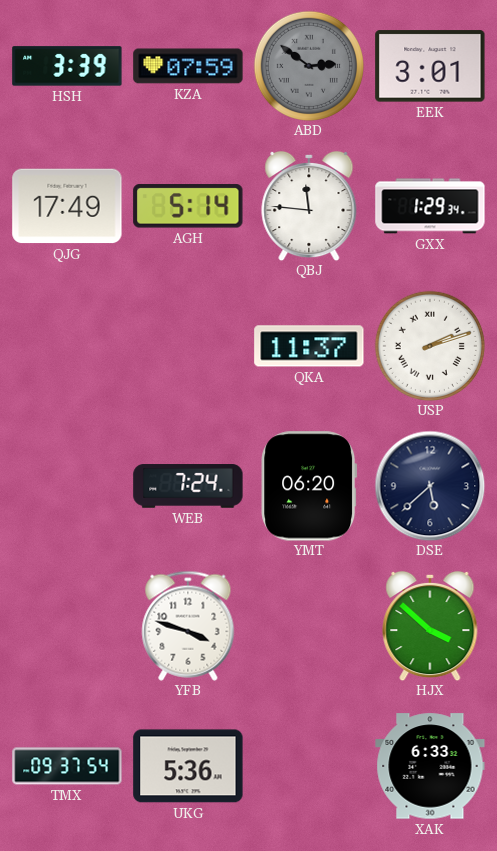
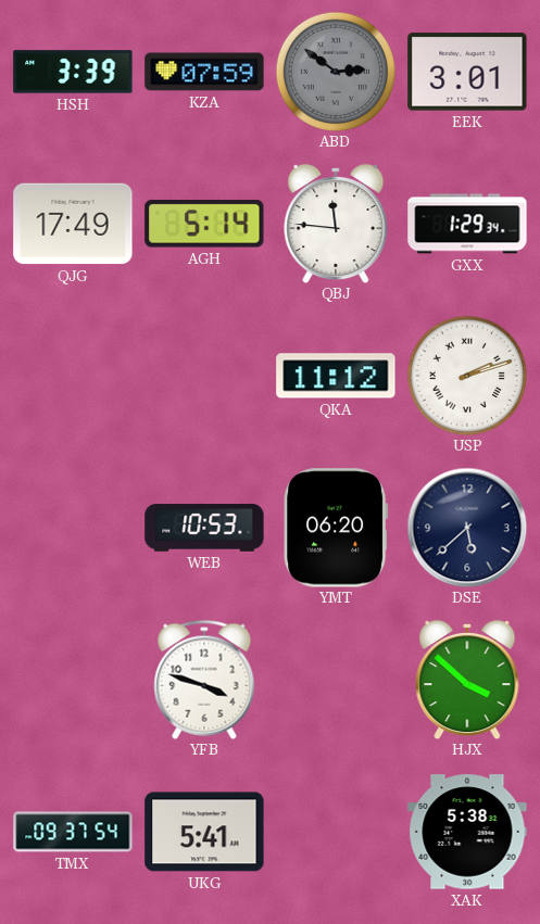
QKA: 11:37 -> 11:12 (336, 376)
WEB: 7:24 -> 10:53 (204, 528)
UKG: 5:36 -> 5:41 (204, 832)
XAK: 6:33 -> 5:38 (467, 832)
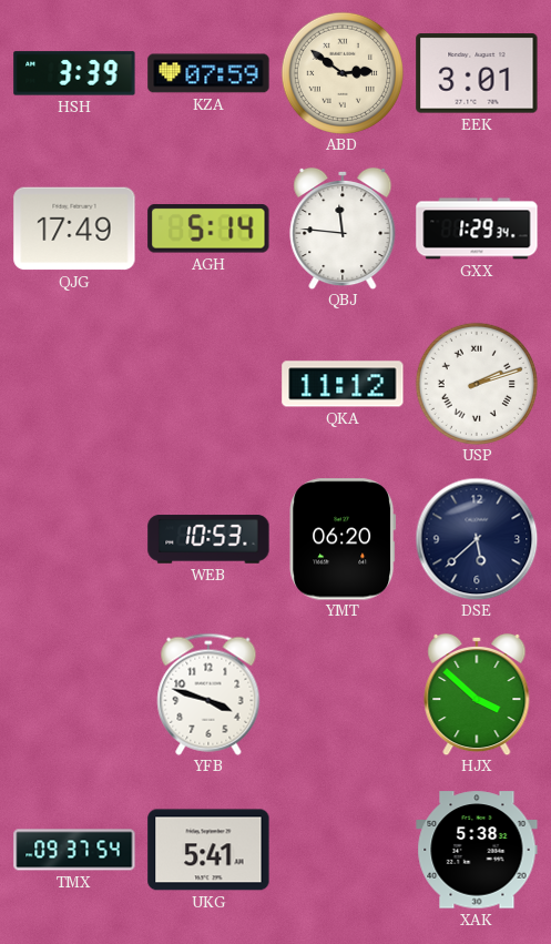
ABD dial: grey -> cream (343, 73)
